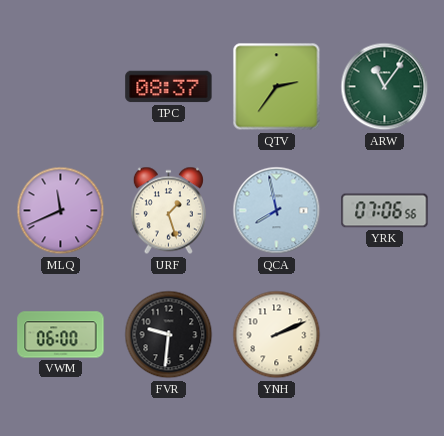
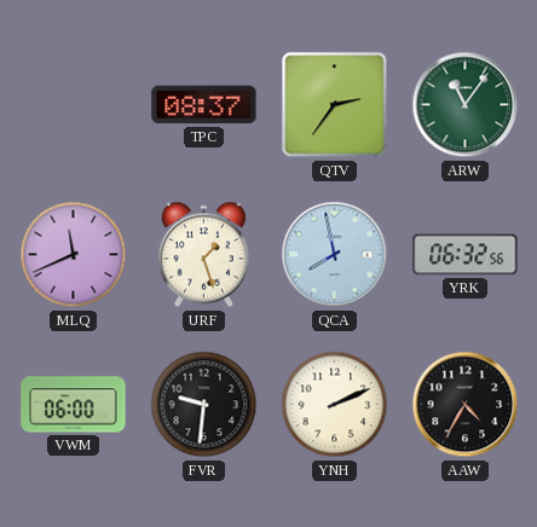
YRK: 07:06 -> 06:32 (466, 255)
AAW: none -> 4:35 (466, 405)
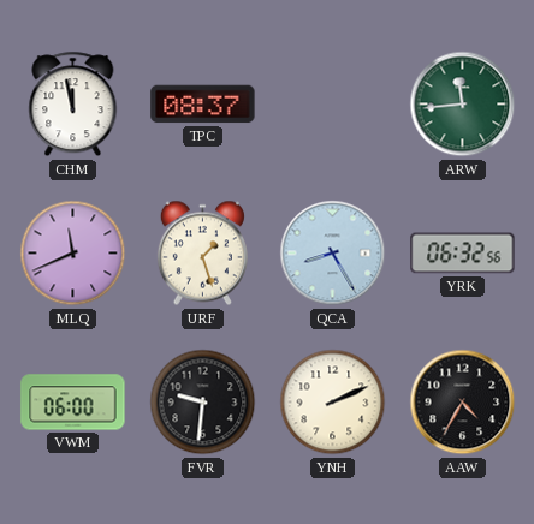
CHM: none -> 11:58 (73, 105)
QTV: 2:36 -> none (335, 105)
ARW: 11:06 -> 11:44 (463, 105)
QCA: 7:58 -> 8:25 (333, 254)
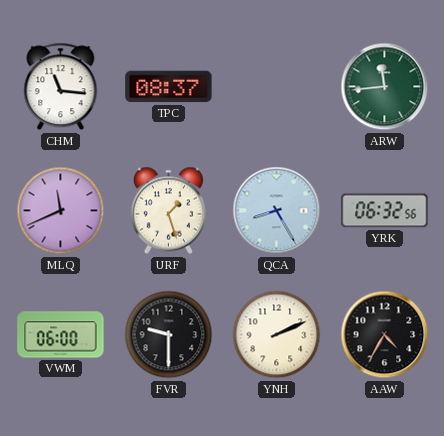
CHM: 11:58 -> 11:16 (61, 87)
FVR: 9:31 -> 9:30 (169, 335)
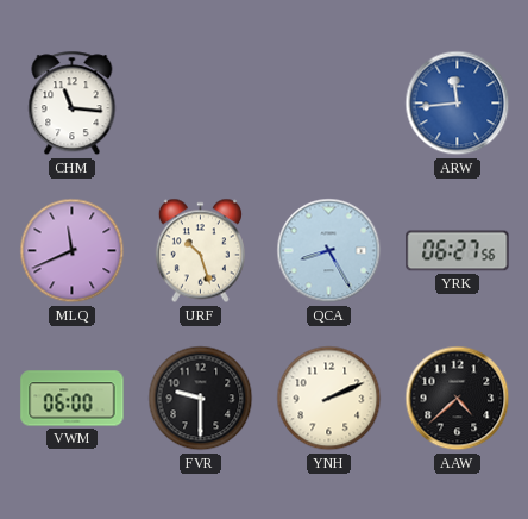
TPC: 08:37 -> none (169, 87)
ARW dial: green -> blue (458, 104)
URF: 1:27 -> 10:27 (200, 251)
YRK: 06:32 -> 06:27 (458, 251)
AAW: 4:35 -> 4:38 (458, 399)
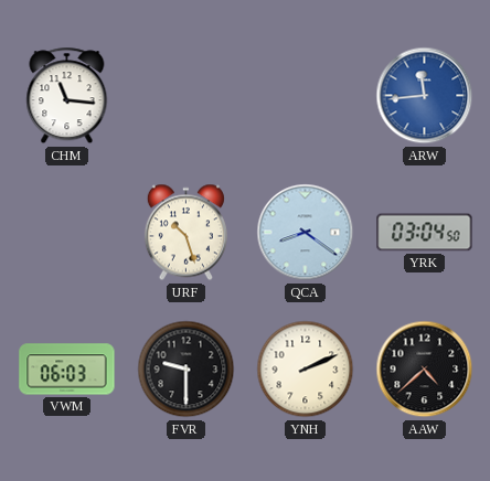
MLQ: 11:41 -> none (73, 251)
QCA: 8:25 -> 8:21 (306, 233)
YRK: 06:27 -> 03:04 (425, 233)
VWM: 06:00 -> 06:03 (67, 370)
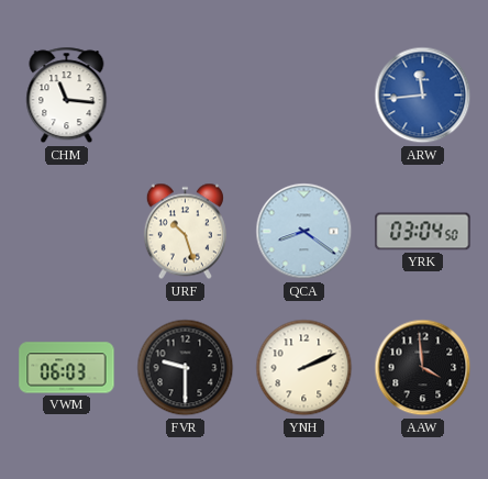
AAW: 4:38 -> 3:59 (423, 368)
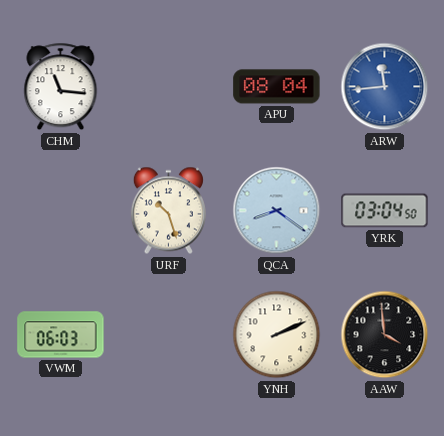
APU: none -> 08:04 (277, 87)
FVR: 9:30 -> none (186, 368)
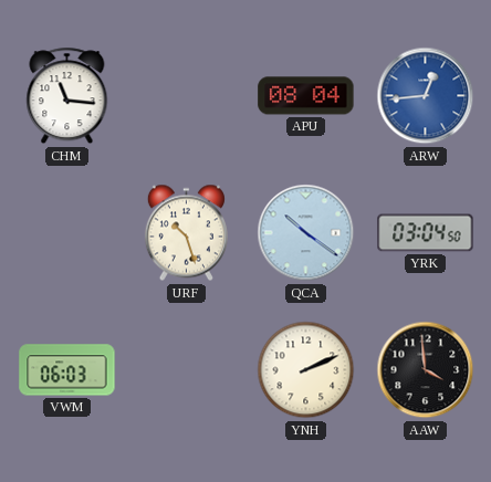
ARW: 11:44 -> 12:44 (426, 96)
QCA: 8:21 -> 10:21 (306, 233)
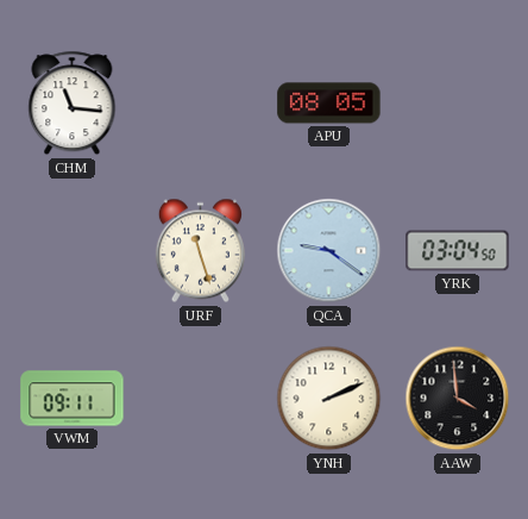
APU: 08:04 -> 08:05 (329, 104)
ARW: 12:44 -> none (426, 96)
URF: 10:27 -> 11:27 (200, 251)
QCA: 10:21 -> 9:21 (329, 251)
VWM: 06:03 -> 09:11 (73, 399)
